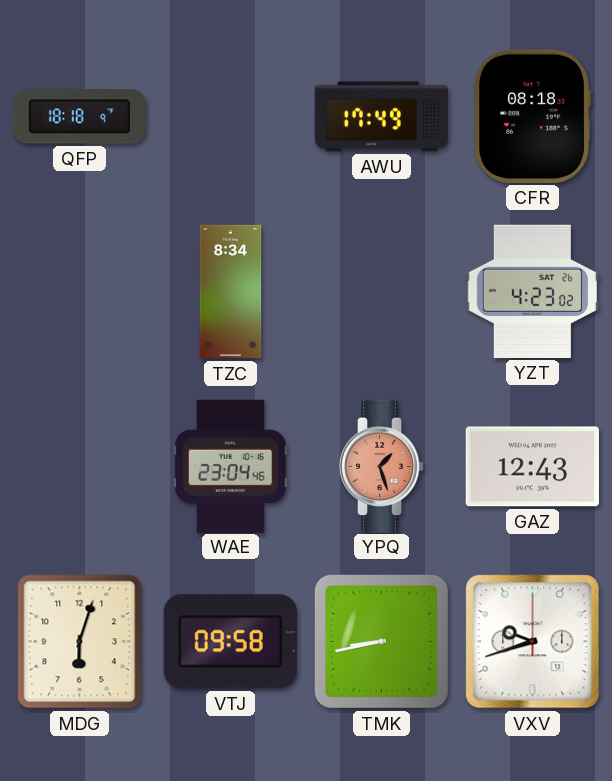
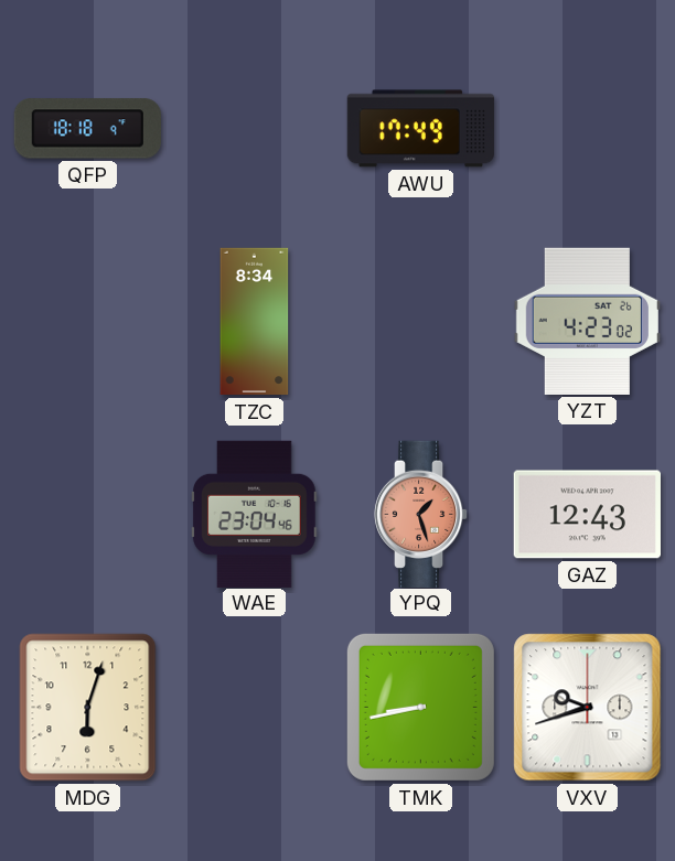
CFR: 08:18 -> none (532, 116)
VTJ: 09:58 -> none (230, 642)
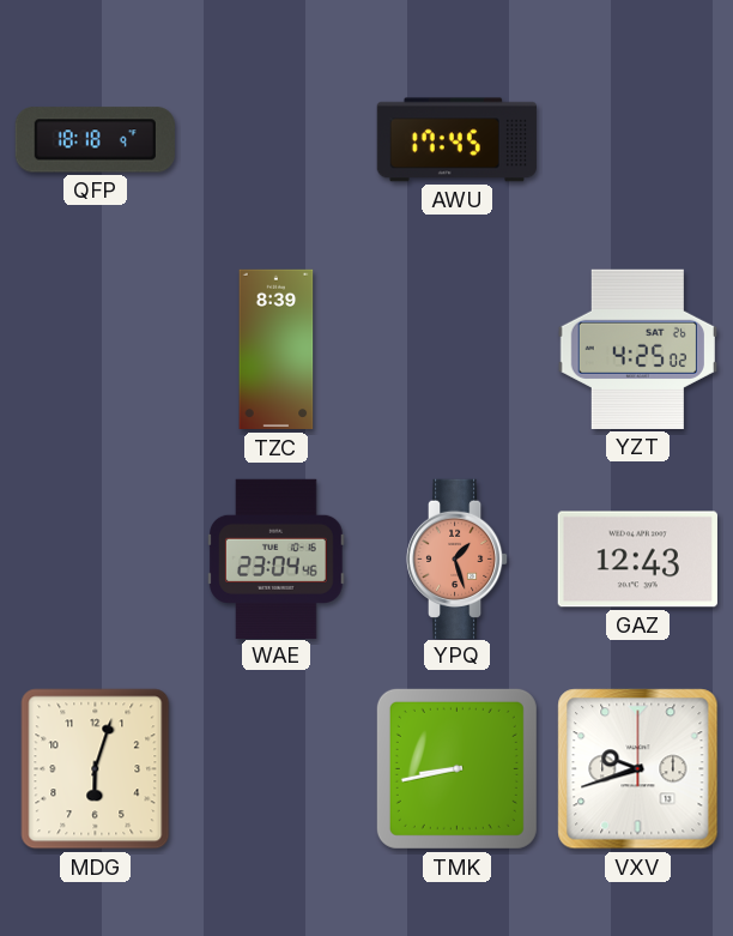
AWU: 17:49 -> 17:45 (456, 140)
TZC: 8:34 -> 8:39 (277, 350)
YZT: 4:23 -> 4:25 (637, 349)
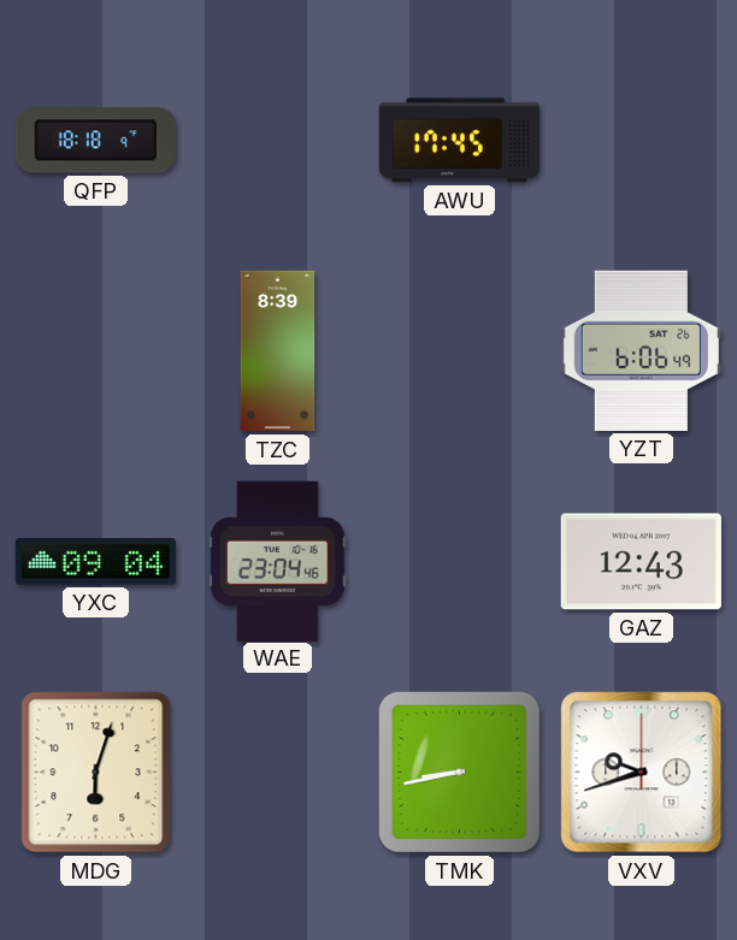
YZT: 4:25 -> 6:06 (641, 350)
YXC: none -> 09:04 (95, 562)
YPQ: 1:27 -> none (458, 558)
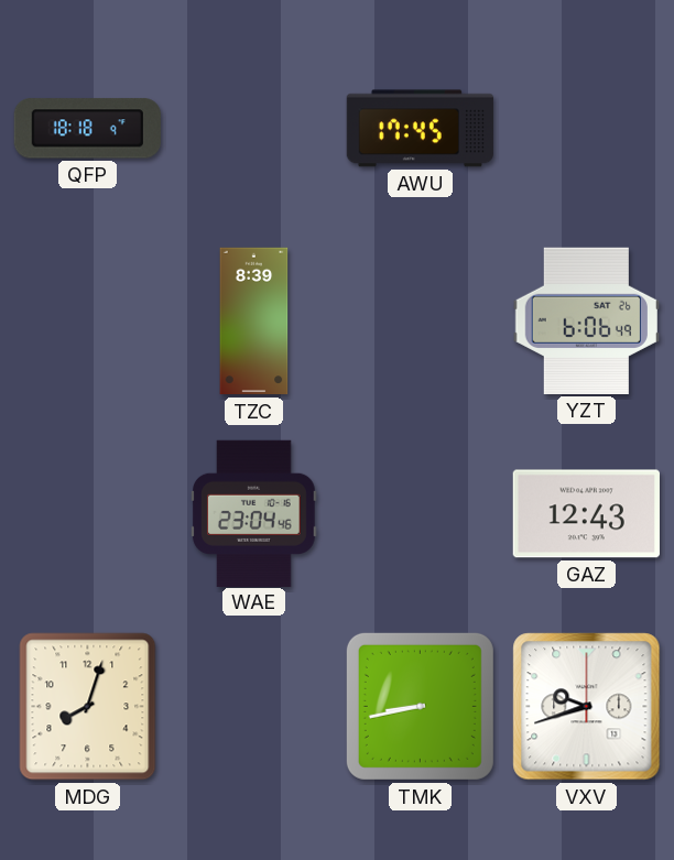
YXC: 09:04 -> none (95, 562)
MDG: 6:03 -> 8:03 (88, 707)
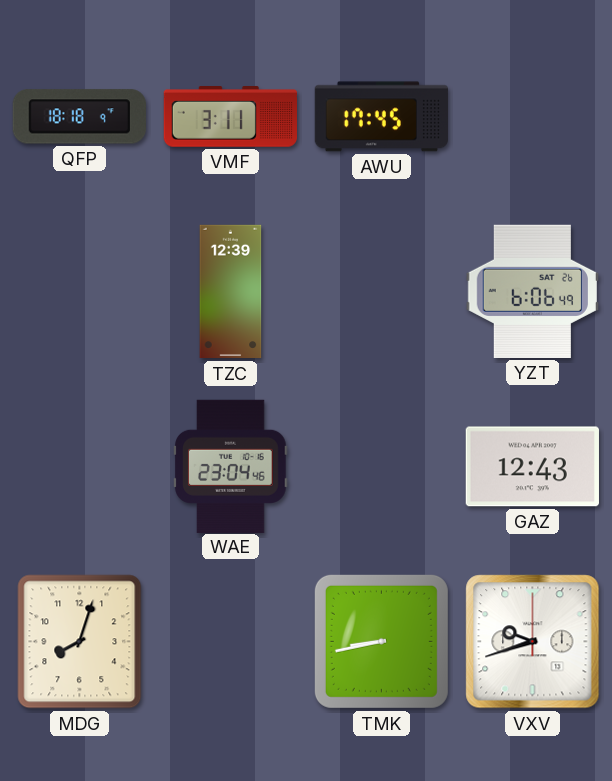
VMF: none -> 3:11 (230, 117)
TZC: 8:39 -> 12:39 (231, 292)
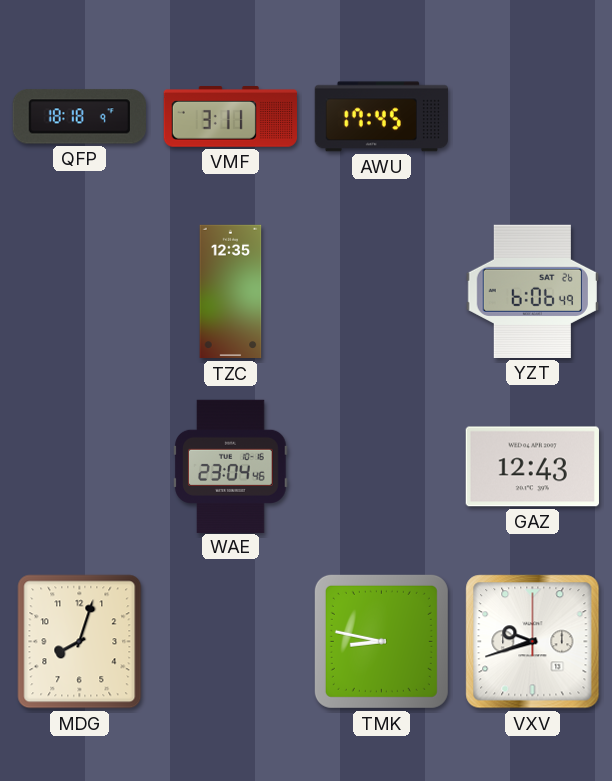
TZC: 12:39 -> 12:35 (231, 292)
TMK: 8:43 -> 8:47 (381, 641)
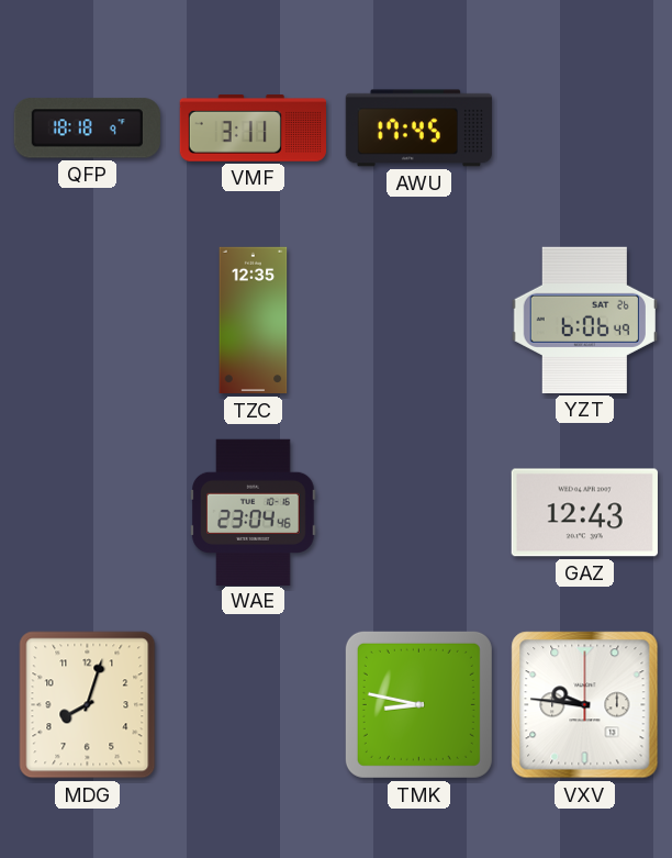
VXV: 9:42 -> 9:46 (585, 705)
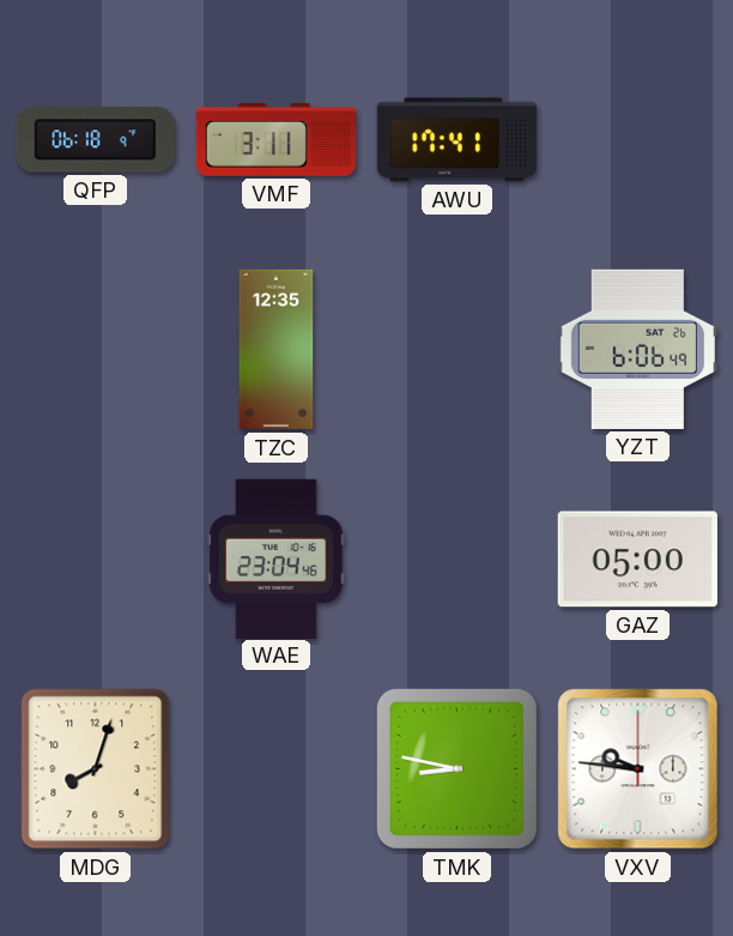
QFP: 18:18 -> 06:18 (95, 140)
AWU: 17:45 -> 17:41 (456, 140)
GAZ: 12:43 -> 05:00 (637, 560)
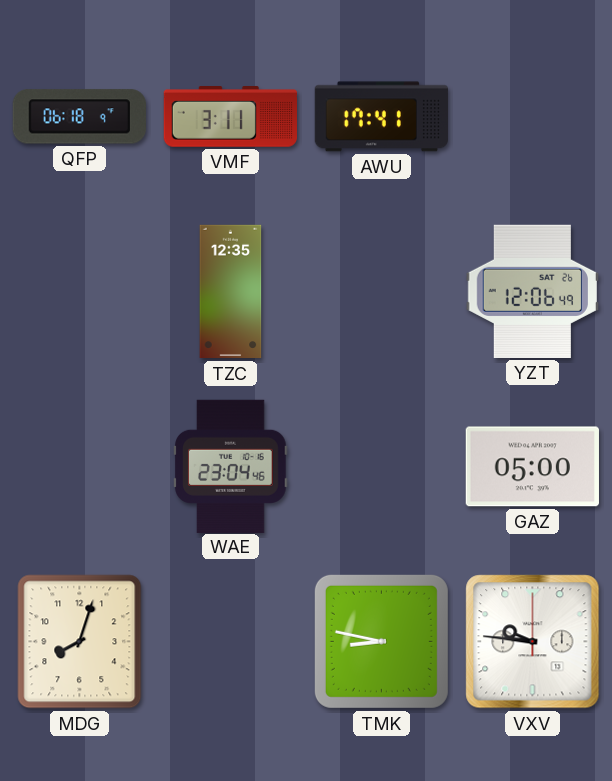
YZT: 6:06 -> 12:06 (532, 291)
